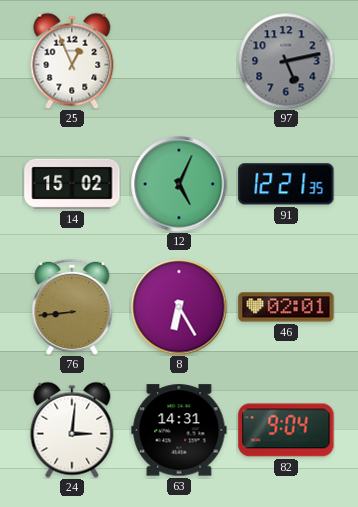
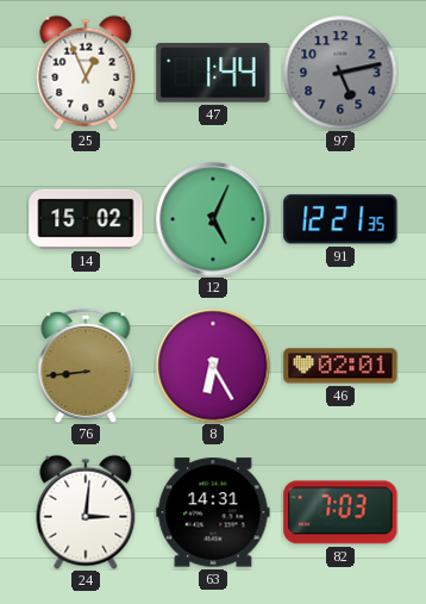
47: none -> 1:44 (213, 73)
82: 9:04 -> 7:03 (340, 512)
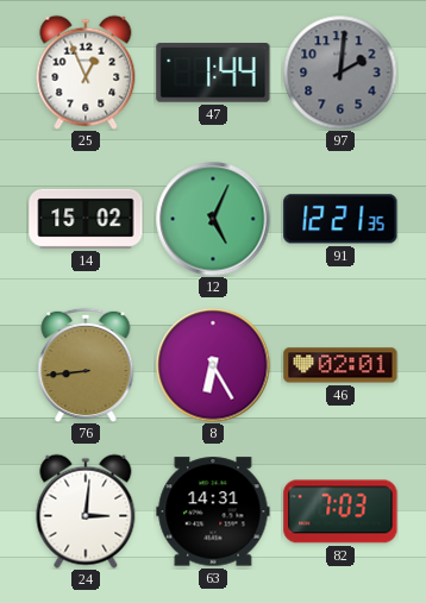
97: 5:13 -> 2:01 (340, 73)
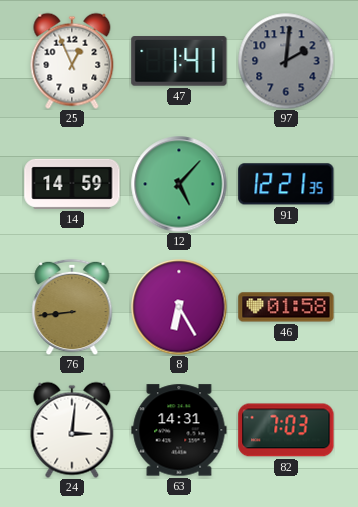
47: 1:44 -> 1:41 (179, 61)
14: 15:02 -> 14:59 (72, 184)
12: 5:04 -> 5:07 (179, 184)
46: 02:01 -> 01:58 (286, 307)
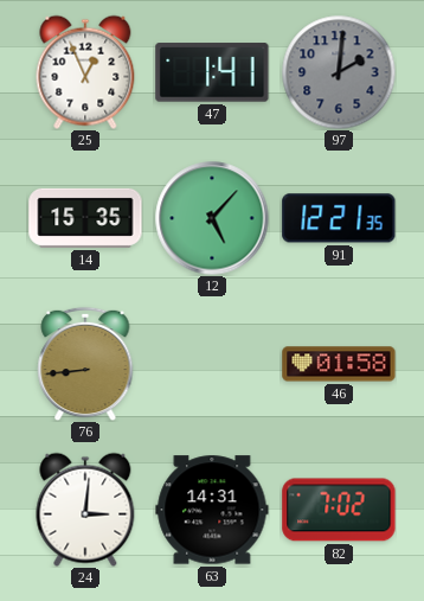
14: 14:59 -> 15:35 (85, 218)
8: 6:25 -> none (179, 307)
82: 7:03 -> 7:02 (339, 510)
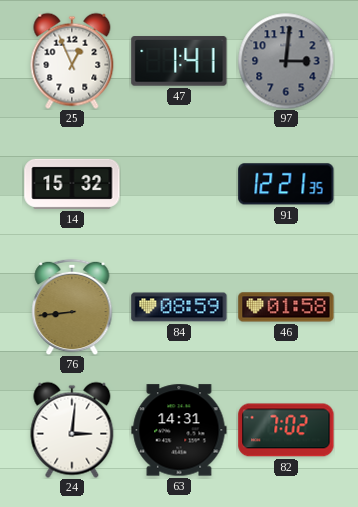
97: 2:01 -> 3:01 (286, 61)
14: 15:35 -> 15:32 (72, 184)
12: 5:07 -> none (212, 218)
84: none -> 08:59 (179, 307)
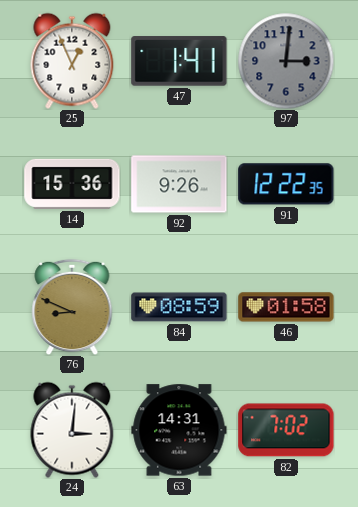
14: 15:32 -> 15:36 (72, 184)
92: none -> 9:26 (179, 184)
91: 12:21 -> 12:22 (286, 184)
76: 8:44 -> 8:49 (72, 307)
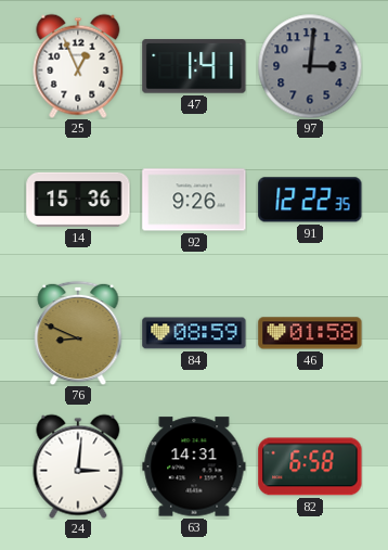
82: 7:02 -> 6:58 (310, 466)
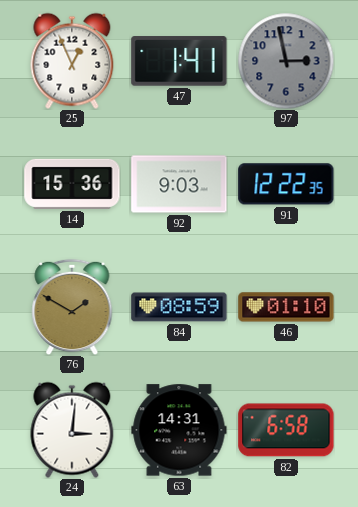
97: 3:01 -> 2:58 (286, 61)
92: 9:26 -> 9:03 (179, 184)
76: 8:49 -> 1:50 (72, 307)
46: 01:58 -> 01:10 (286, 307)
